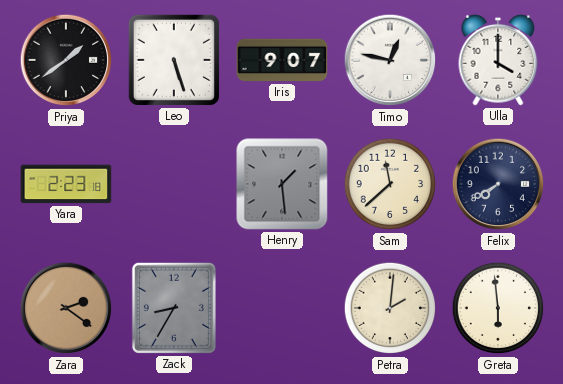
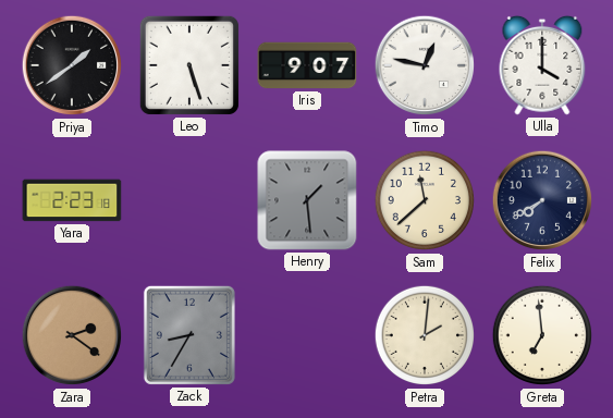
Greta: 5:59 -> 6:59 (542, 335)
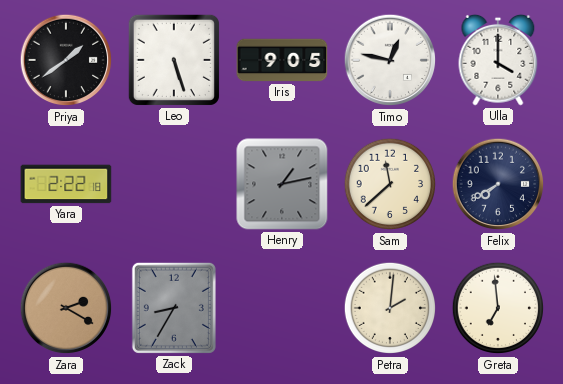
Iris: 9:07 -> 9:05 (282, 60)
Yara: 2:23 -> 2:22 (66, 184)
Henry: 1:29 -> 1:13 (282, 184)
Zara: 2:21 -> 2:20 (66, 308)
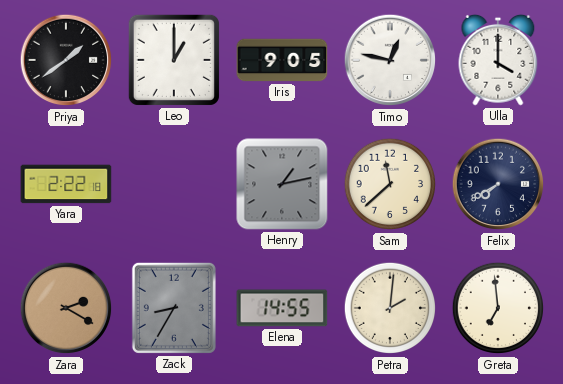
Leo: 5:27 -> 1:00 (174, 60)
Elena: none -> 14:55 (282, 308)
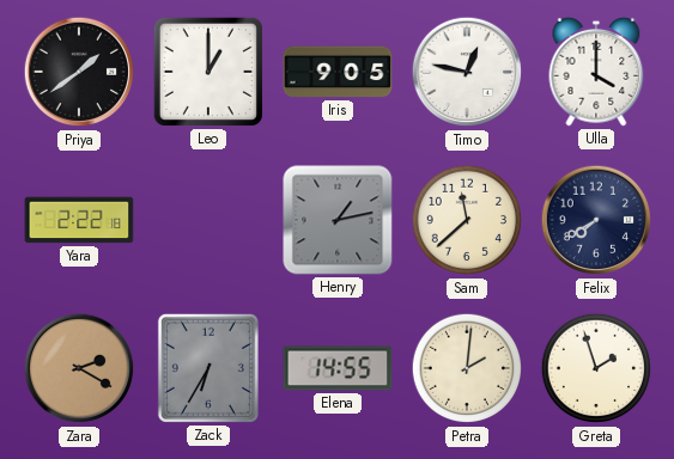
Zack: 8:35 -> 6:35 (208, 368)
Greta: 6:59 -> 1:57 (596, 368)
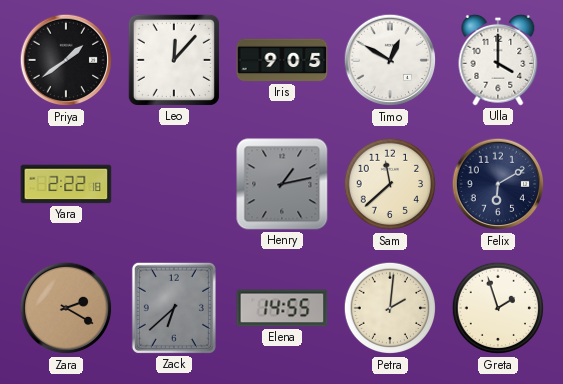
Leo: 1:00 -> 12:07 (174, 60)
Timo: 12:47 -> 12:50 (390, 60)
Felix: 7:40 -> 6:10 (498, 184)
Zack: 6:35 -> 6:38 (174, 308)
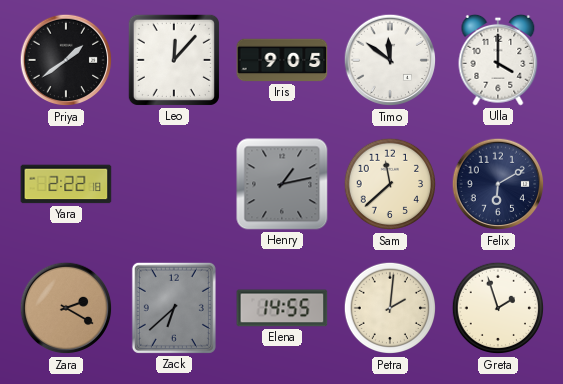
Timo: 12:50 -> 11:51 (390, 60)
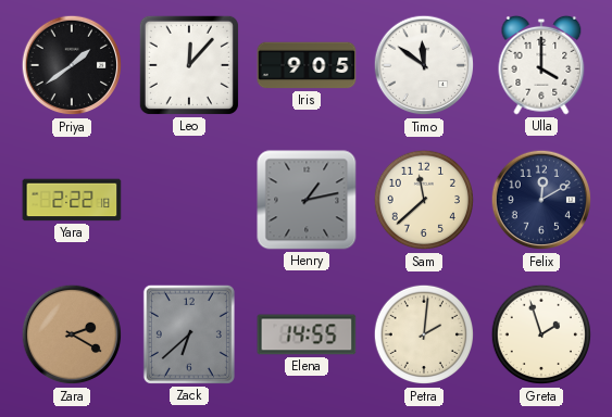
Felix: 6:10 -> 12:10 (541, 200)
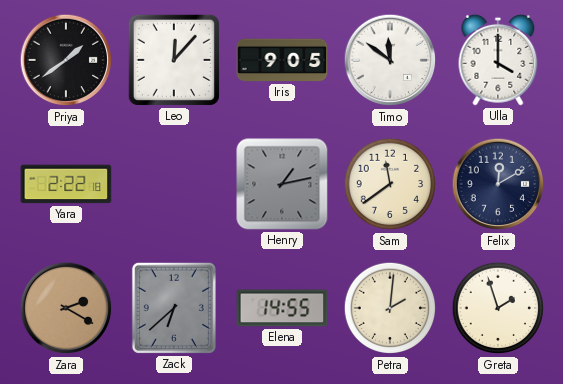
Sam: 11:38 -> 11:39 (390, 184)
